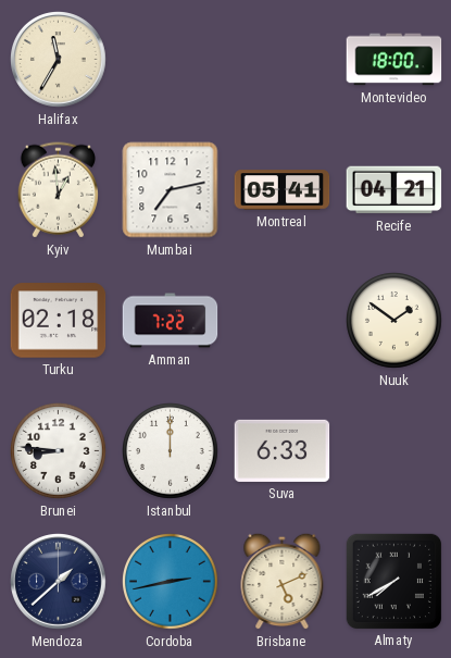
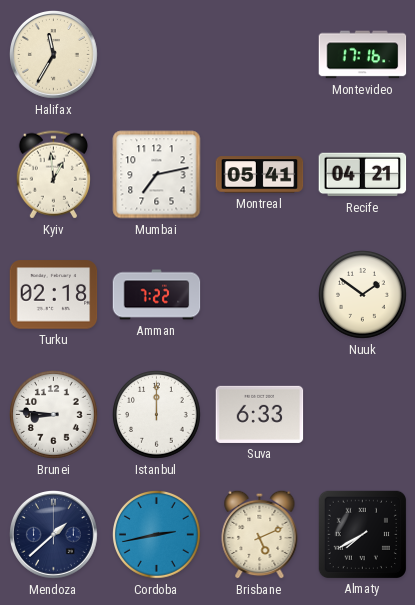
Montevideo: 18:00 -> 17:16 (363, 55)
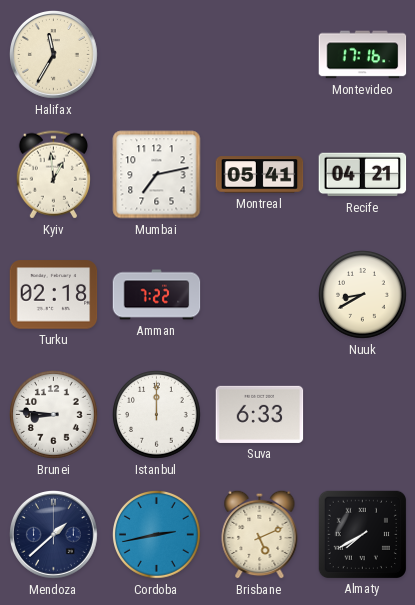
Nuuk: 1:51 -> 8:40 (363, 295)
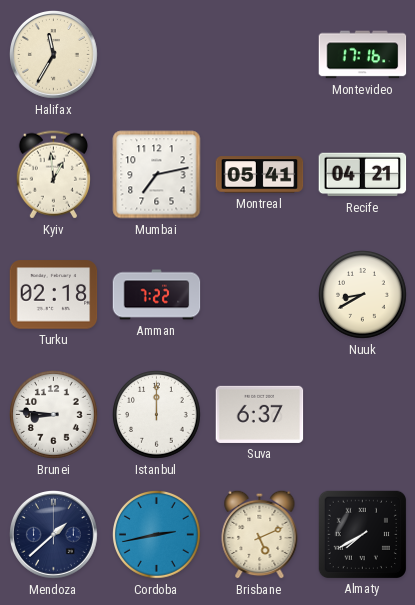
Suva: 6:33 -> 6:37 (260, 414)
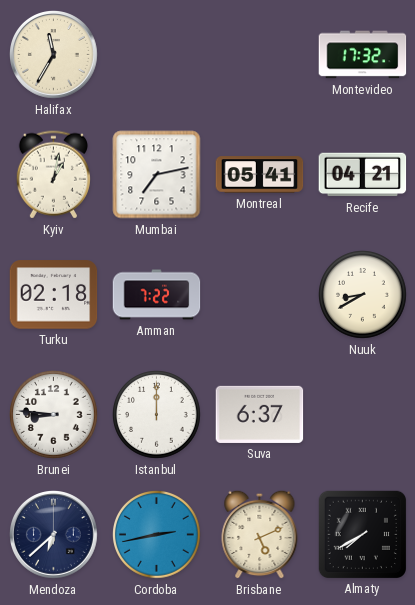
Montevideo: 17:16 -> 17:32 (363, 55)
Kyiv: 12:59 -> 1:02 (53, 175)
Mendoza: 1:38 -> 6:38 (54, 535)
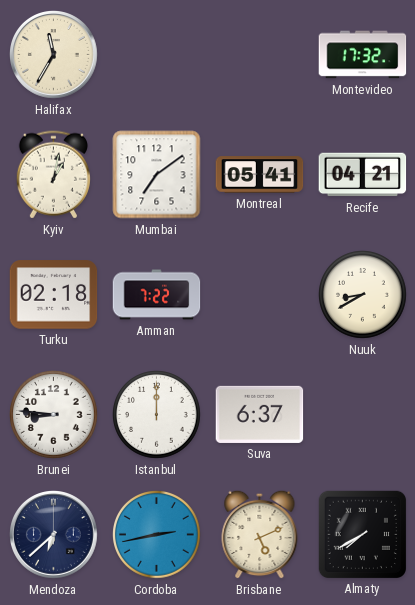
Mumbai: 7:13 -> 7:09 (157, 175)
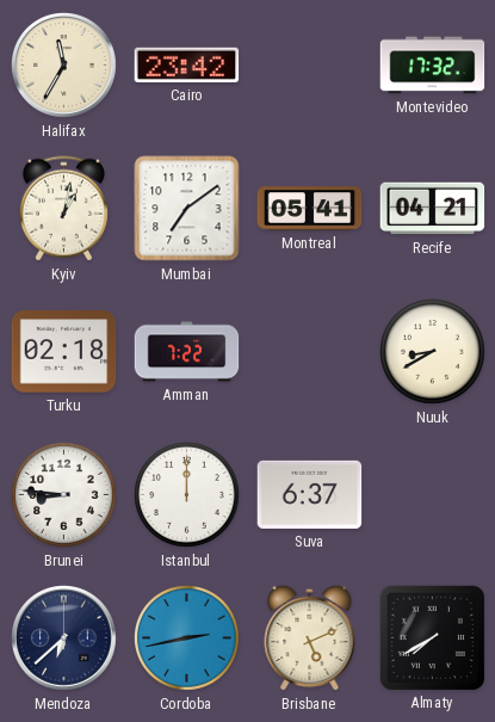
Cairo: none -> 23:42 (187, 64)
